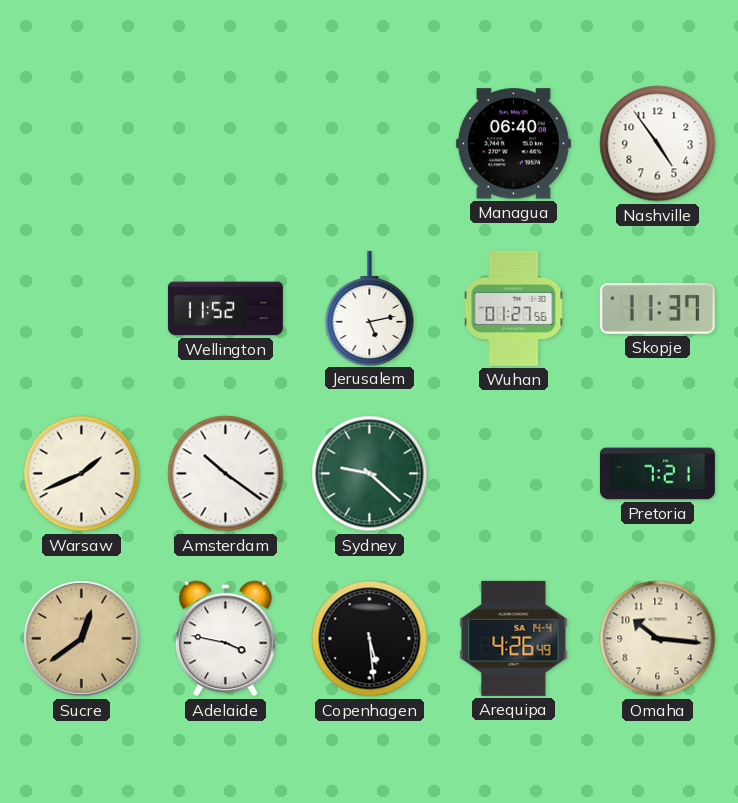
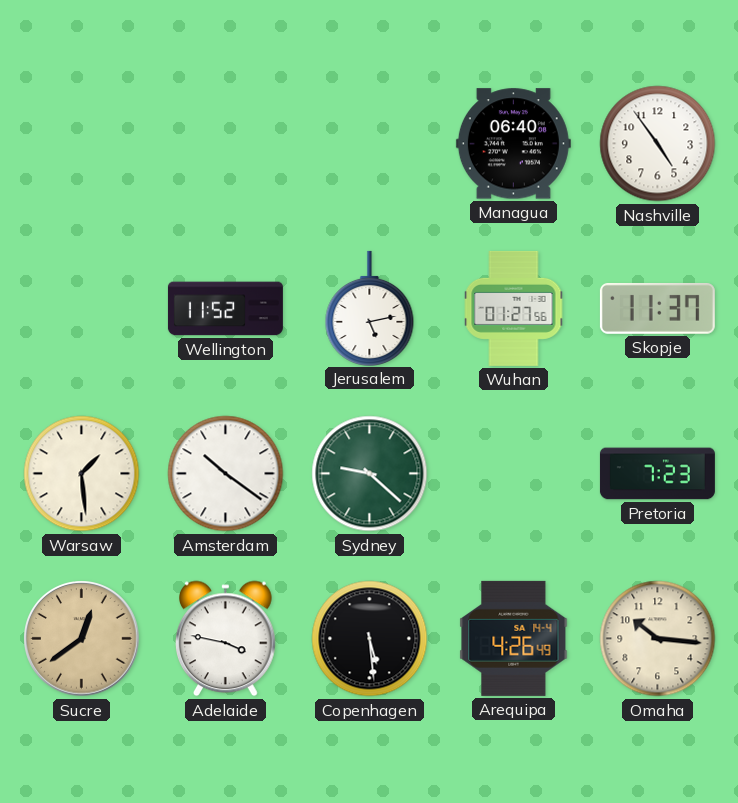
Warsaw: 1:41 -> 1:29 (82, 474)
Pretoria: 7:21 -> 7:23 (657, 474)
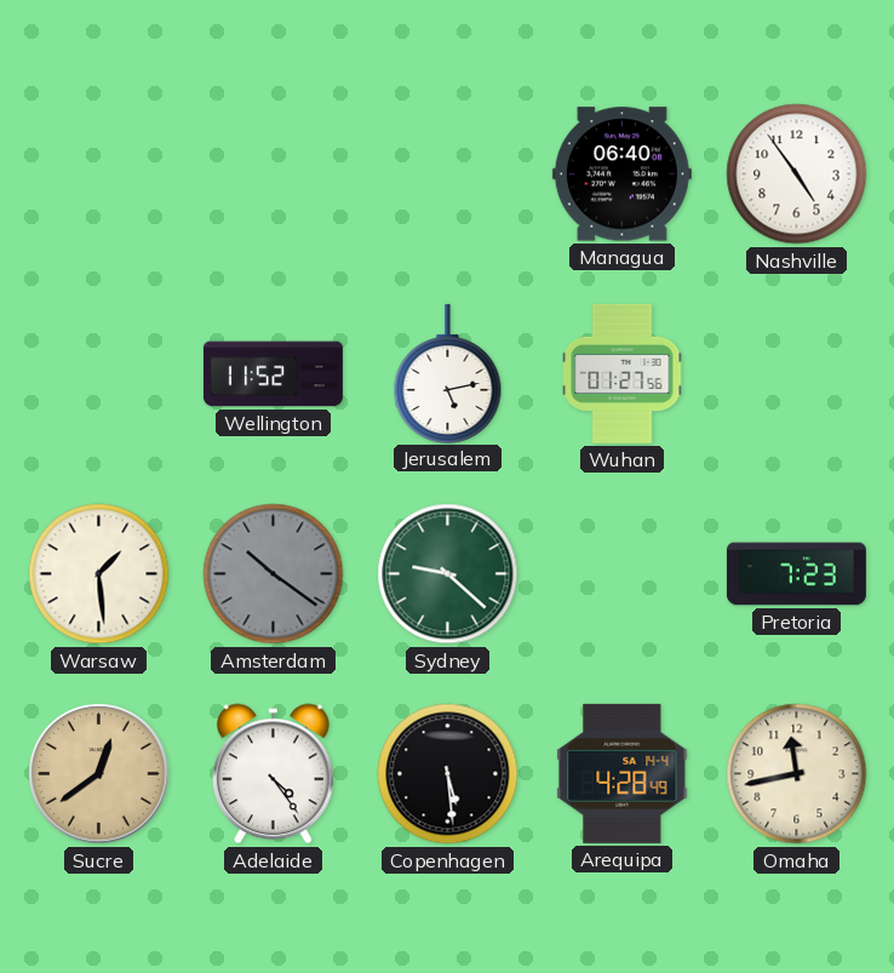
Skopje: 11:37 -> none (657, 308)
Amsterdam dial: white -> grey (274, 574)
Adelaide: 3:47 -> 4:24 (274, 774)
Arequipa: 4:26 -> 4:28 (623, 773)
Omaha: 10:16 -> 11:43 (797, 774)
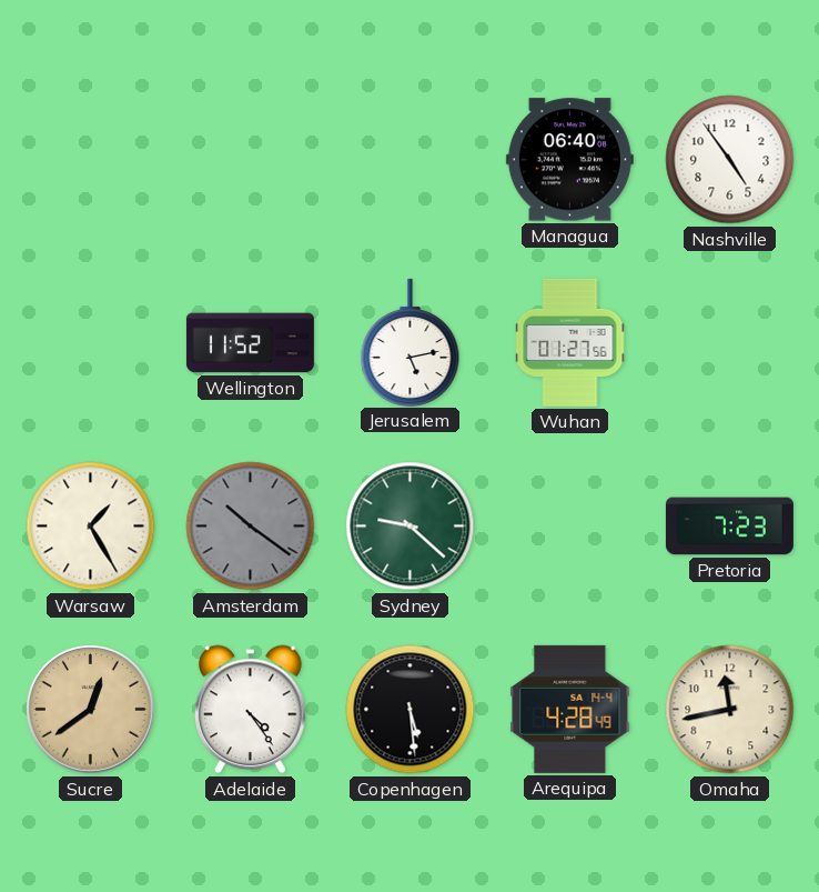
Warsaw: 1:29 -> 1:25 (91, 527)
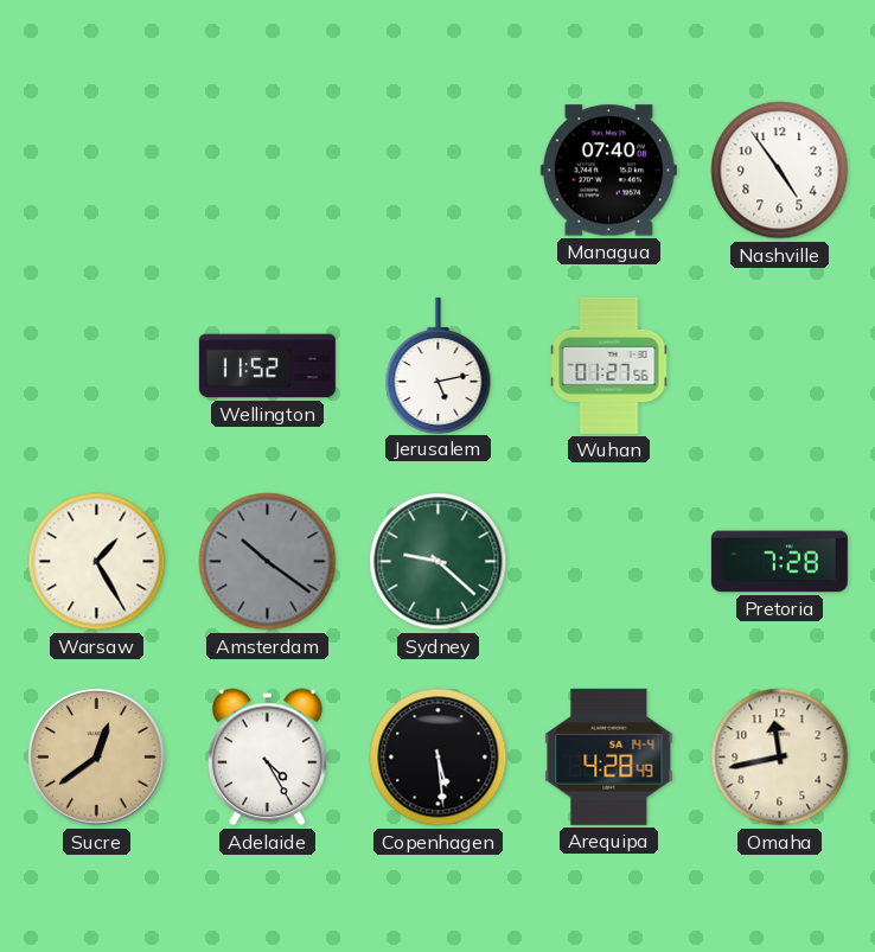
Managua: 06:40 -> 07:40 (608, 171)
Pretoria: 7:23 -> 7:28 (779, 562)
Adelaide: 4:24 -> 4:25 (268, 758)
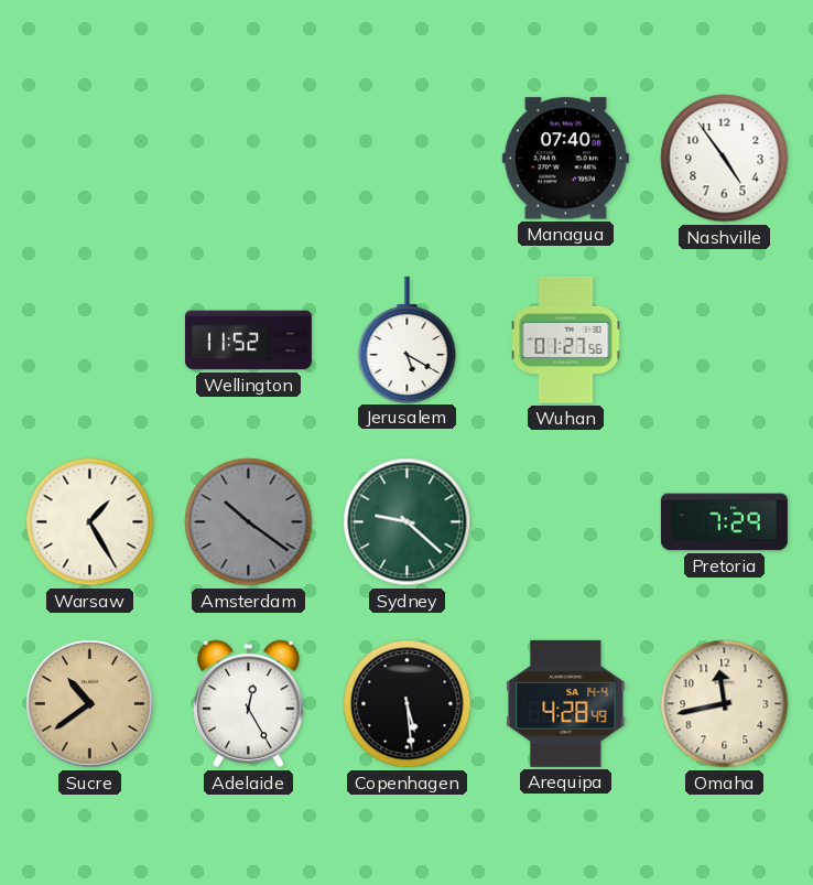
Jerusalem: 5:13 -> 5:20 (408, 339)
Pretoria: 7:28 -> 7:29 (724, 522)
Sucre: 12:39 -> 10:39 (90, 704)
Adelaide: 4:25 -> 12:25 (249, 704)
